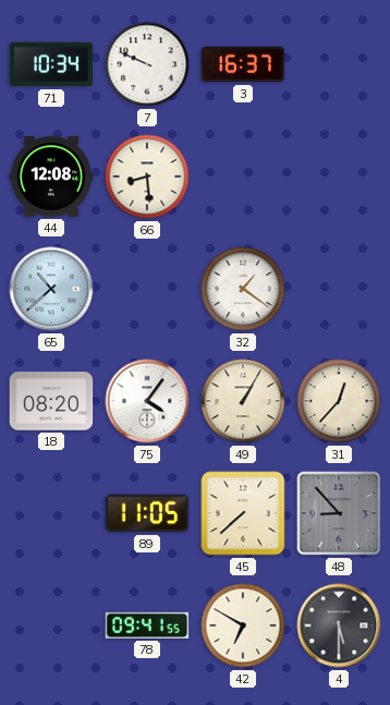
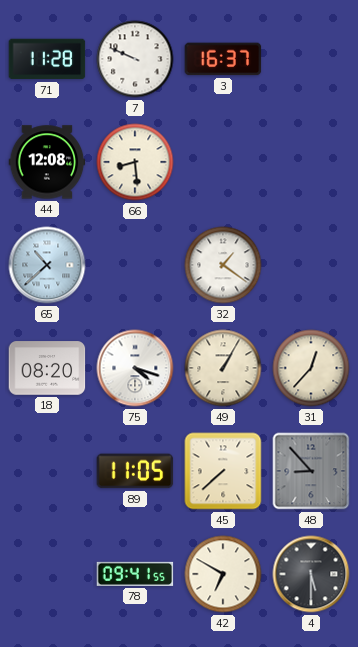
71: 10:34 -> 11:28 (47, 59)
75: 4:06 -> 4:18 (135, 368)
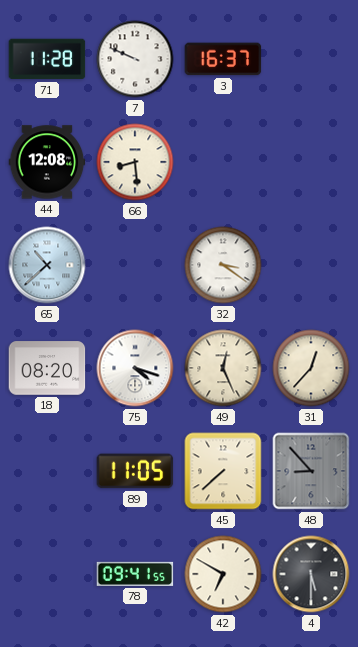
32: 1:21 -> 3:21 (223, 265)
49: 1:05 -> 12:26 (223, 368)
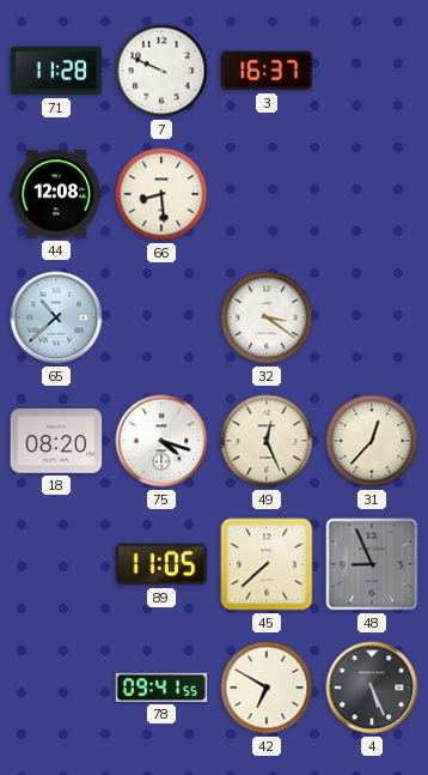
48: 8:53 -> 8:56 (372, 564)
4: 5:30 -> 5:26 (372, 688)
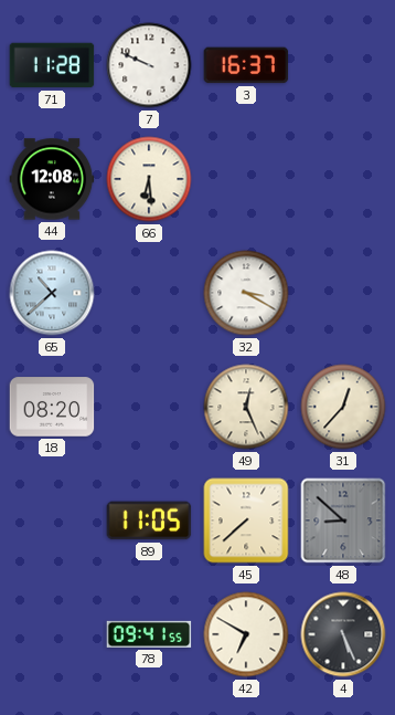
66: 8:29 -> 6:29 (149, 179)
32: 3:21 -> 3:20 (246, 293)
75: 4:18 -> none (161, 441)
48: 8:56 -> 8:52 (343, 521)
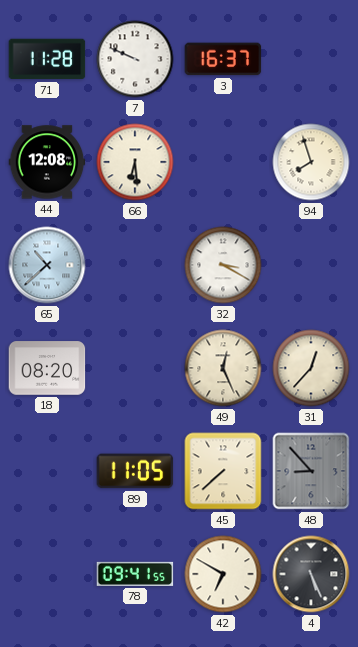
94: none -> 7:57 (311, 162)
48: 8:52 -> 8:53 (311, 471)
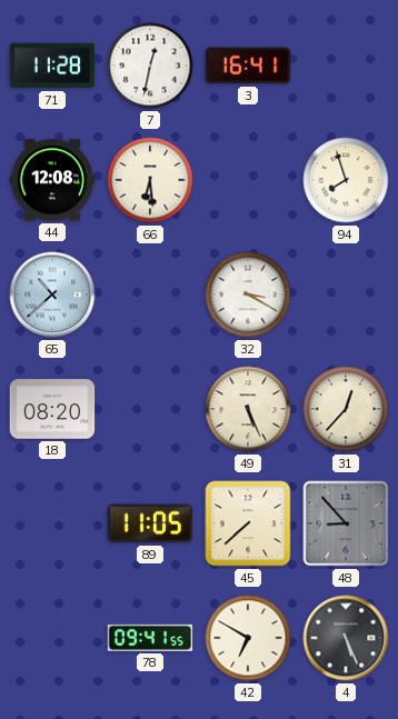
7: 9:49 -> 12:32 (150, 66)
3: 16:37 -> 16:41 (248, 66)
49: 12:26 -> 5:26 (248, 409)
